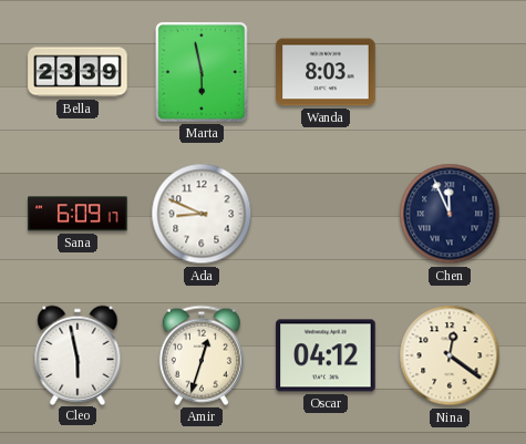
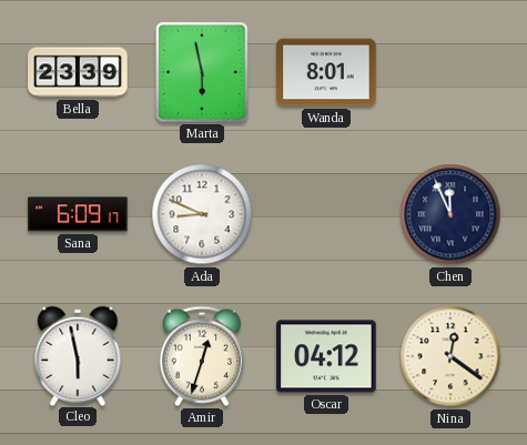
Wanda: 8:03 -> 8:01 (326, 72)
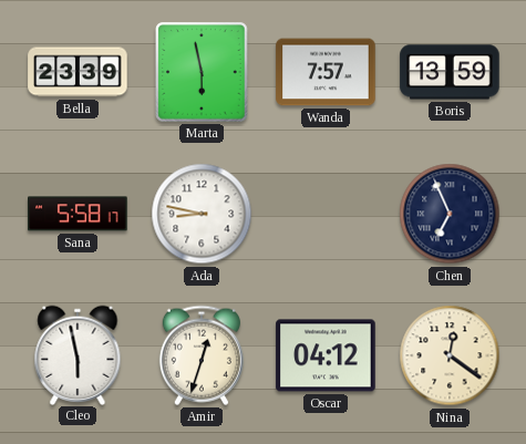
Wanda: 8:01 -> 7:57 (326, 72)
Boris: none -> 13:59 (450, 72)
Sana: 6:09 -> 5:58 (78, 214)
Ada: 8:49 -> 8:47 (202, 214)
Chen: 11:56 -> 6:56 (450, 214)
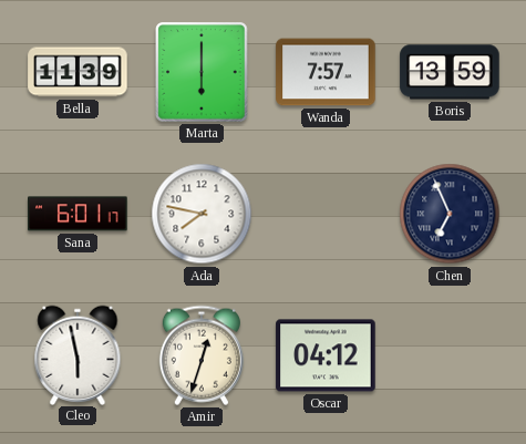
Bella: 23:39 -> 11:39 (78, 72)
Marta: 5:58 -> 6:00 (202, 72)
Sana: 5:58 -> 6:01 (78, 214)
Ada: 8:47 -> 7:47 (202, 214)
Nina: 12:21 -> none (450, 355)
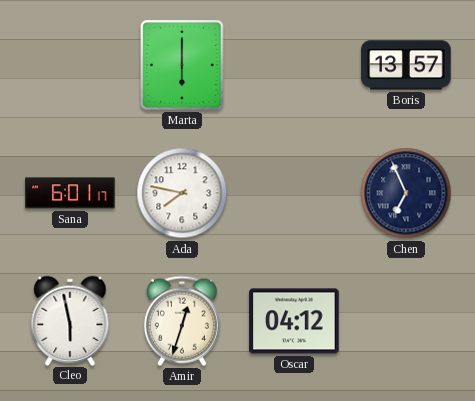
Bella: 11:39 -> none (78, 72)
Wanda: 7:57 -> none (326, 72)
Boris: 13:59 -> 13:57 (406, 65)
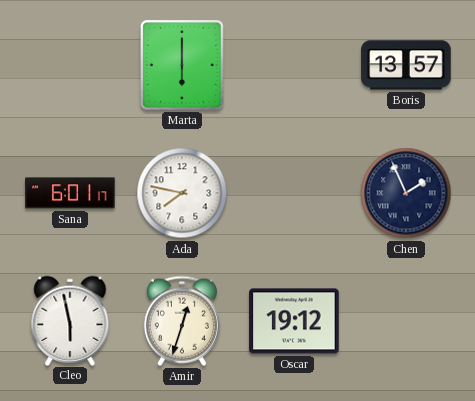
Chen: 6:56 -> 1:56 (406, 193)
Oscar: 04:12 -> 19:12 (294, 321)
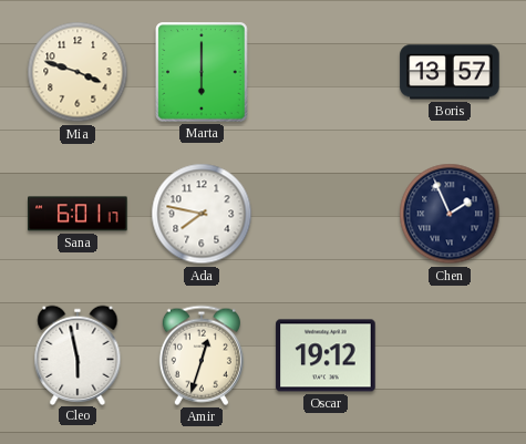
Mia: none -> 3:48 (78, 72)
